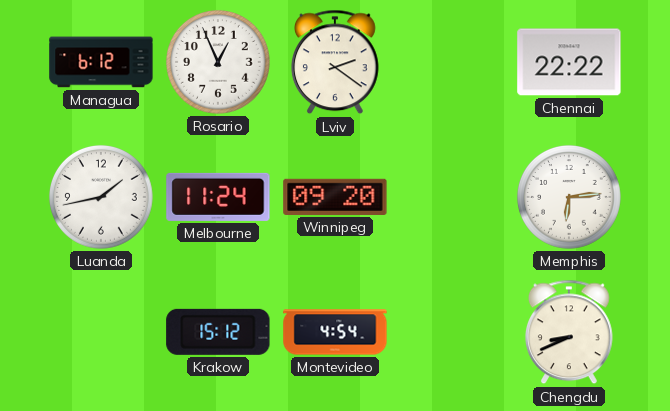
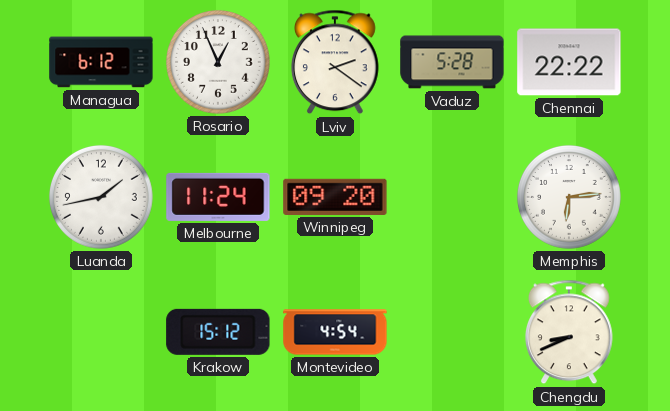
Vaduz: none -> 5:28 (452, 62)
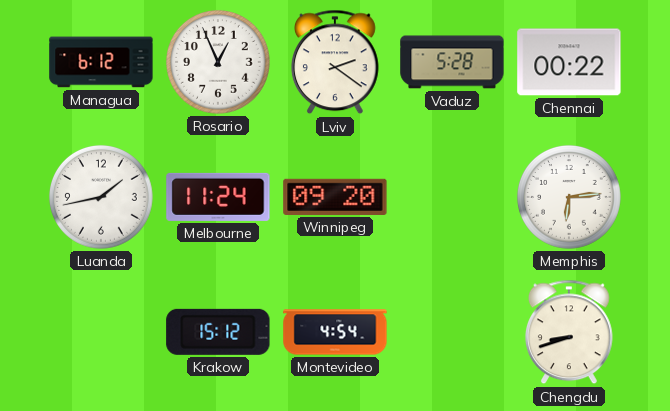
Chennai: 22:22 -> 00:22 (569, 62)
Chengdu: 8:41 -> 8:42 (569, 332)
